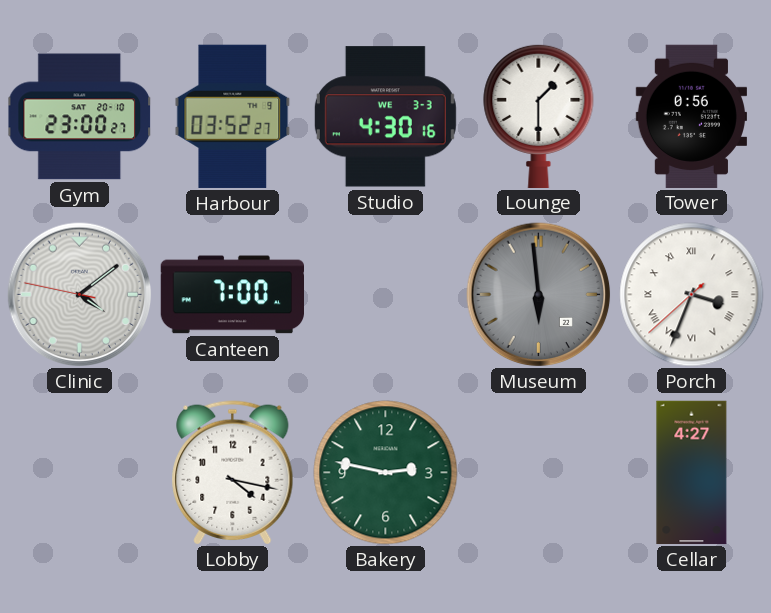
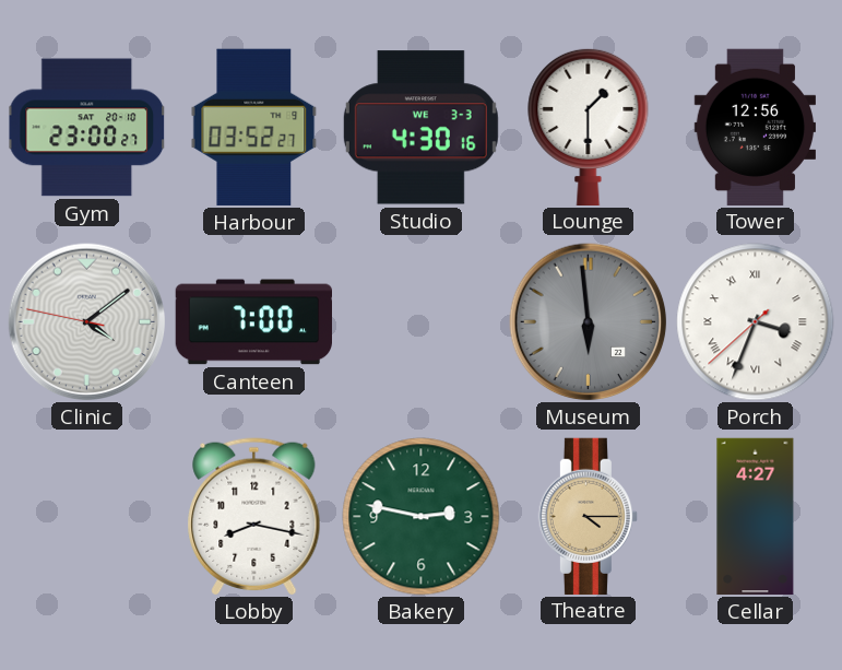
Tower: 0:56 -> 12:56 (755, 127)
Lobby: 4:17 -> 8:17 (254, 517)
Theatre: none -> 4:15 (588, 516)
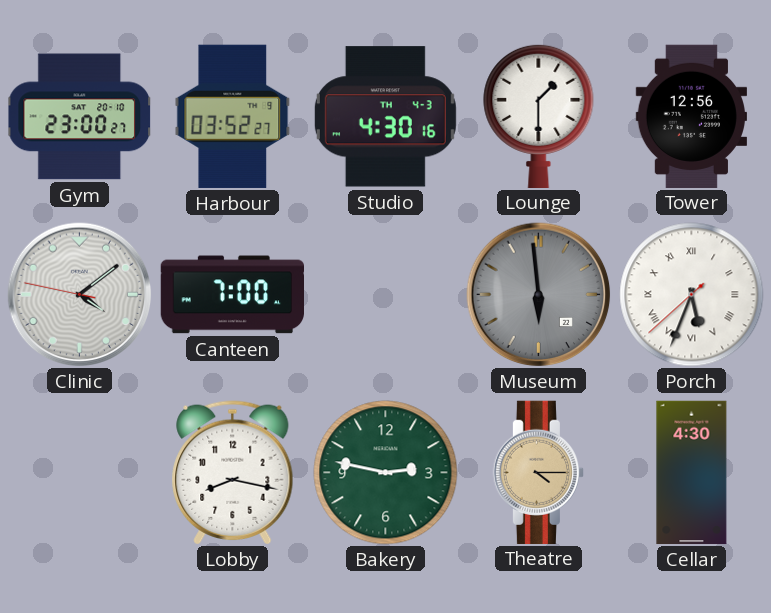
Studio date: WE 3-3 -> TH 4-3 (385, 117)
Porch: 3:33 -> 5:33 (692, 295)
Cellar: 4:27 -> 4:30 (692, 473)
